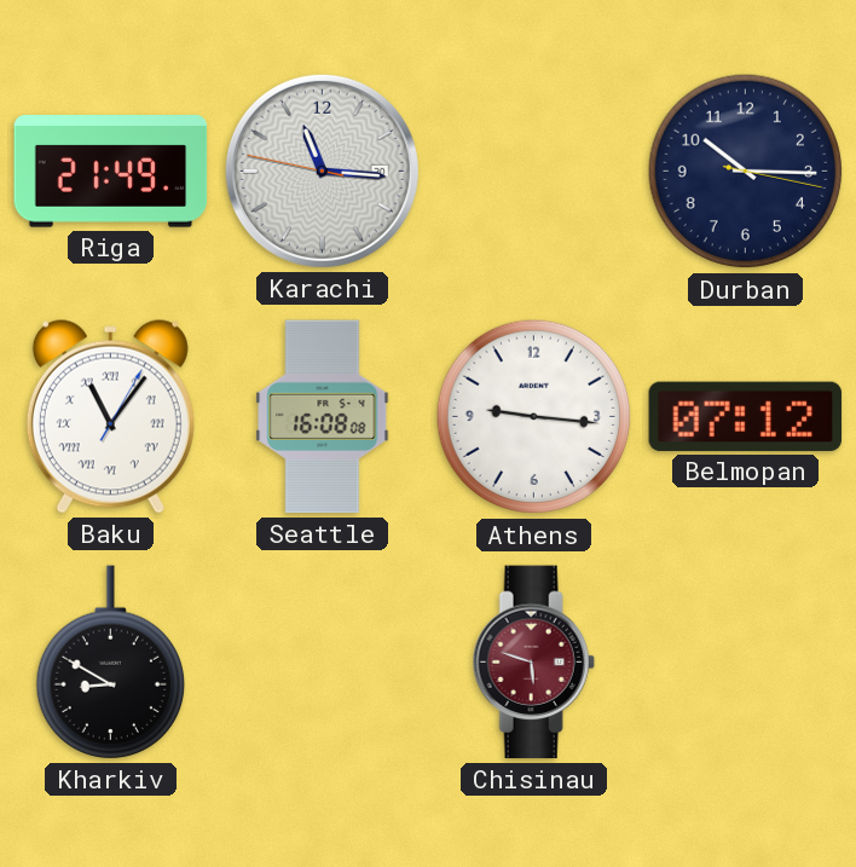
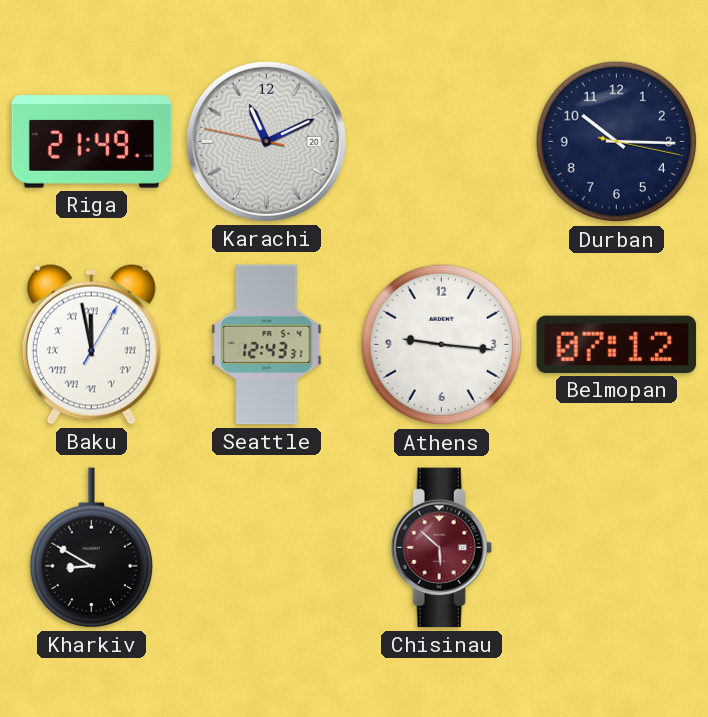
Karachi: 11:15 -> 11:10 (266, 141)
Baku: 11:06 -> 11:58 (91, 345)
Seattle: 16:08 -> 12:43 (267, 345)
Chisinau: 5:48 -> 5:52 (441, 548)
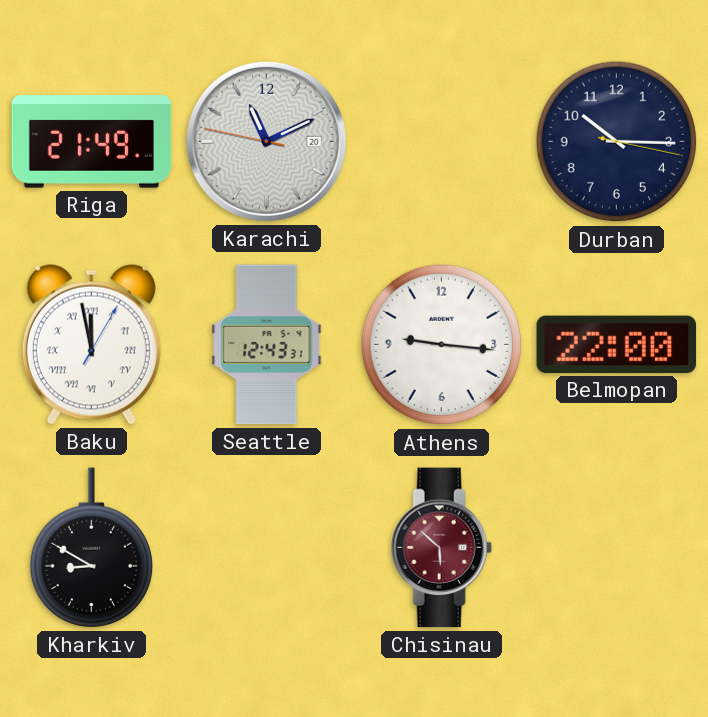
Belmopan: 07:12 -> 22:00 (617, 344)
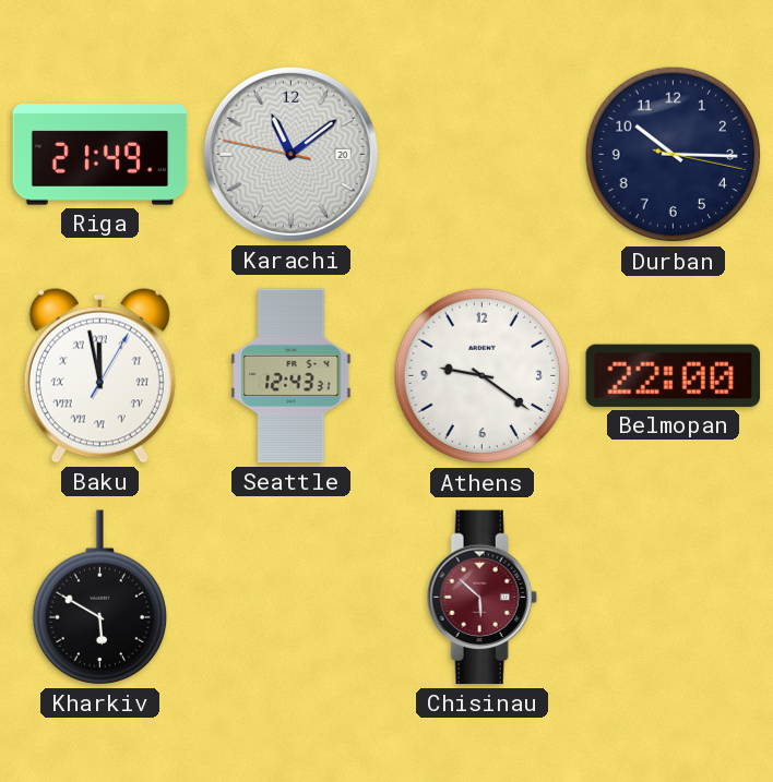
Karachi: 11:10 -> 11:08 (290, 154)
Athens: 9:16 -> 9:21 (483, 376)
Kharkiv: 8:50 -> 5:50 (99, 598)
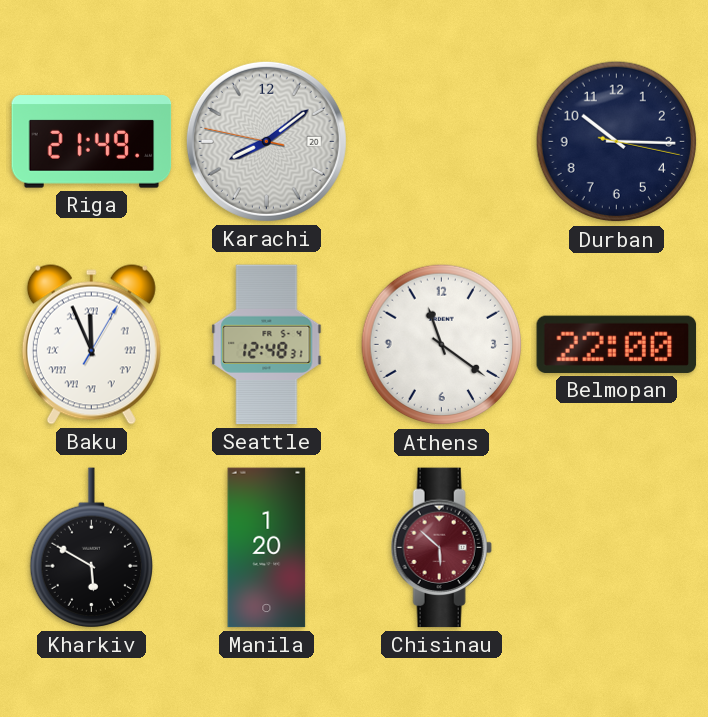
Karachi: 11:08 -> 8:08 (266, 141)
Baku: 11:58 -> 11:56 (91, 345)
Seattle: 12:43 -> 12:48 (267, 345)
Athens: 9:21 -> 11:21 (442, 345)
Manila: none -> 1:20 (267, 548)
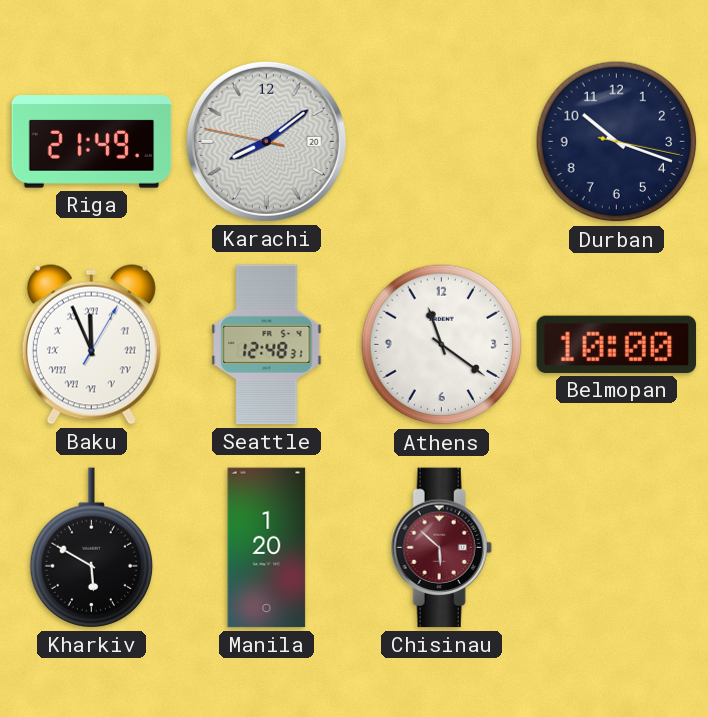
Durban: 10:15 -> 10:18 (617, 142)
Belmopan: 22:00 -> 10:00 (617, 344)
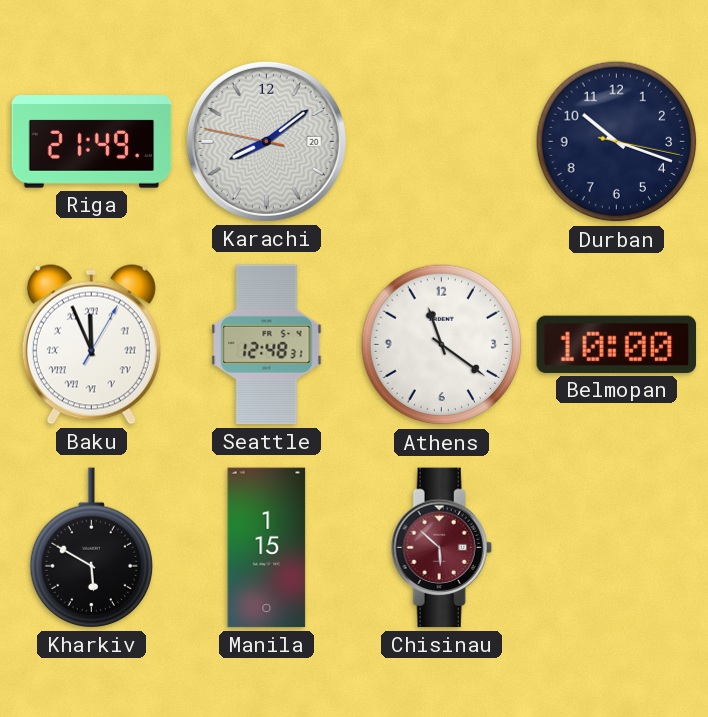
Manila: 1:20 -> 1:15 (267, 548)
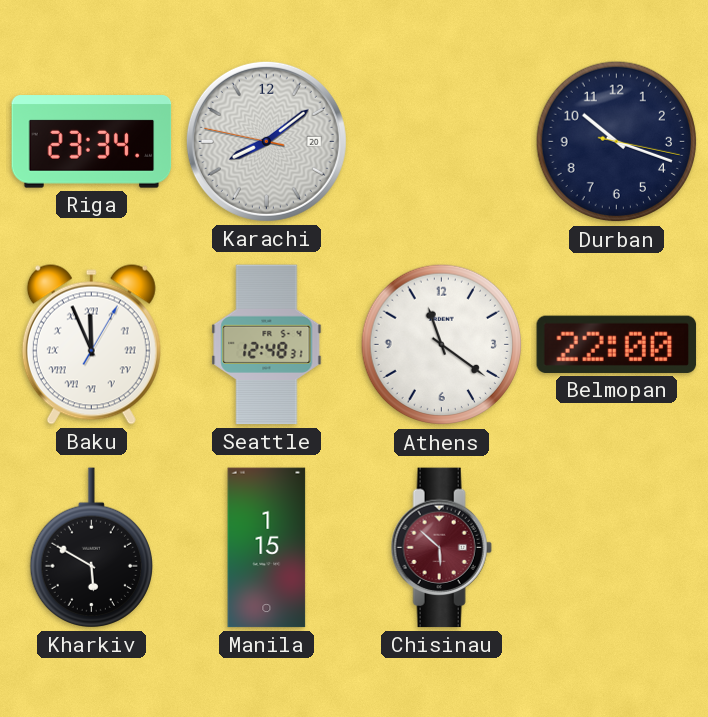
Riga: 21:49 -> 23:34 (92, 142)
Belmopan: 10:00 -> 22:00 (617, 344)
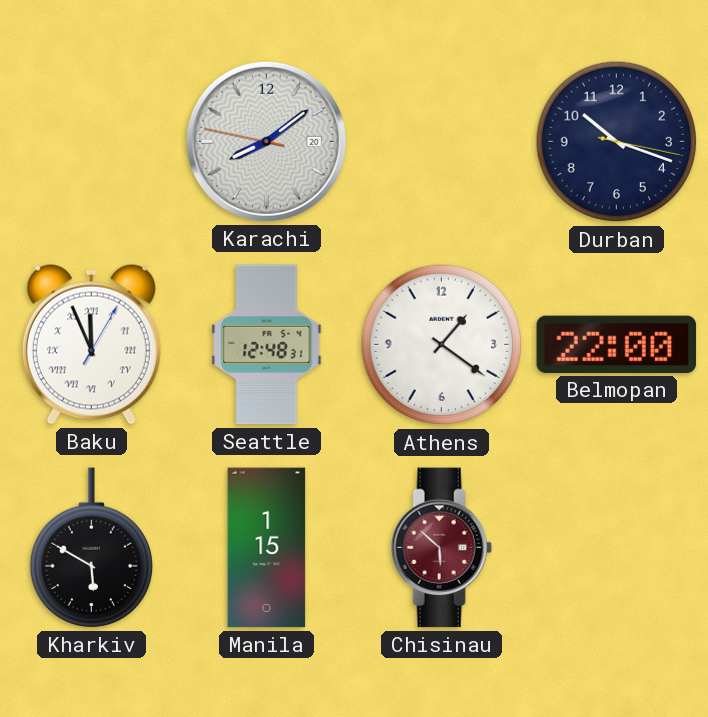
Riga: 23:34 -> none (92, 142)
Athens: 11:21 -> 1:21 (442, 345)
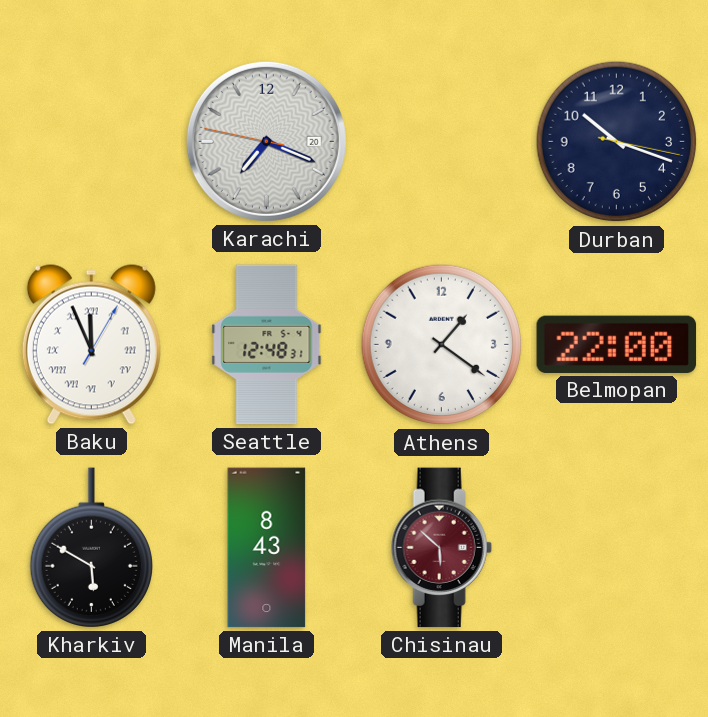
Karachi: 8:08 -> 7:18 (266, 141)
Manila: 1:15 -> 8:43 (267, 548)
